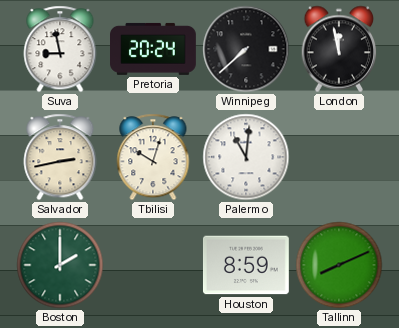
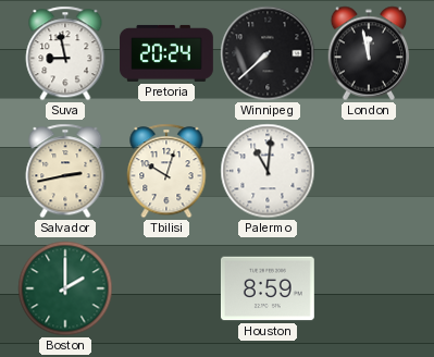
Tallinn: 8:11 -> none (339, 265)
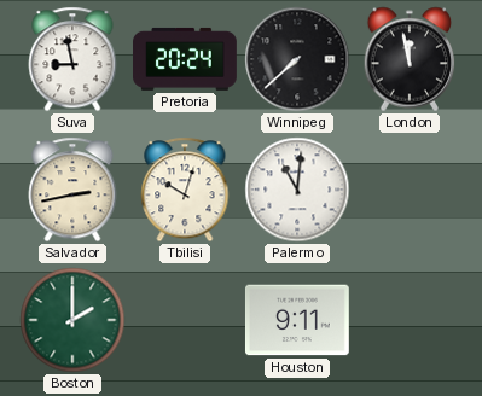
Houston: 8:59 -> 9:11 (297, 320)
